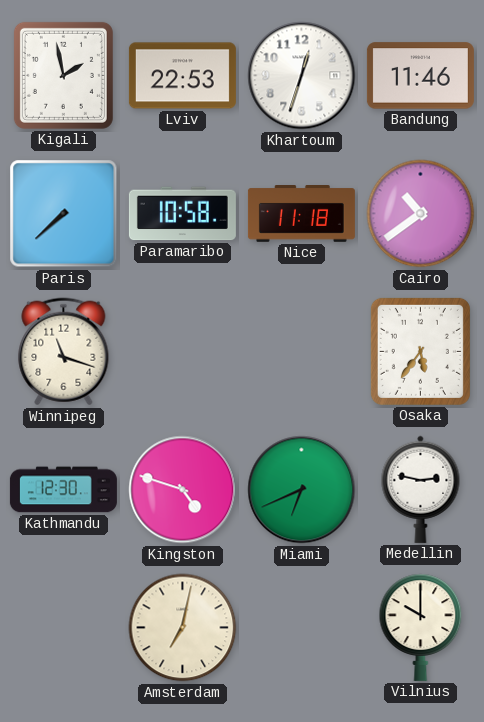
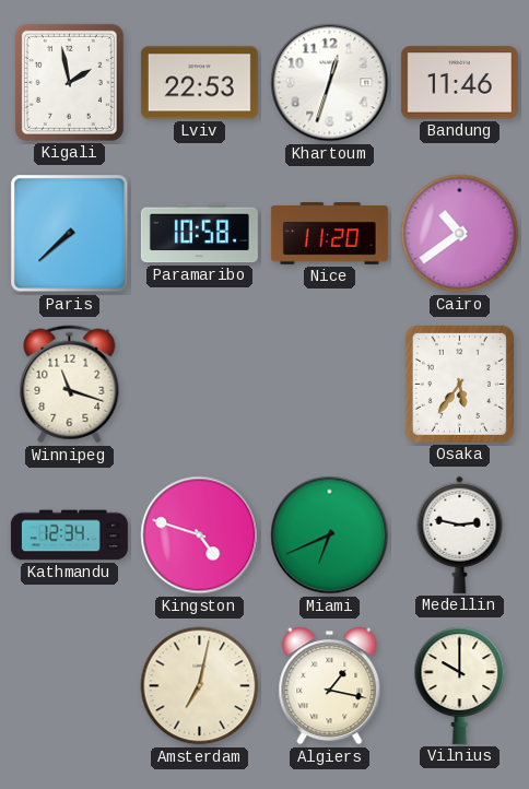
Nice: 11:18 -> 11:20 (329, 234)
Kathmandu: 12:30 -> 12:34 (69, 535)
Algiers: none -> 1:17 (330, 686)
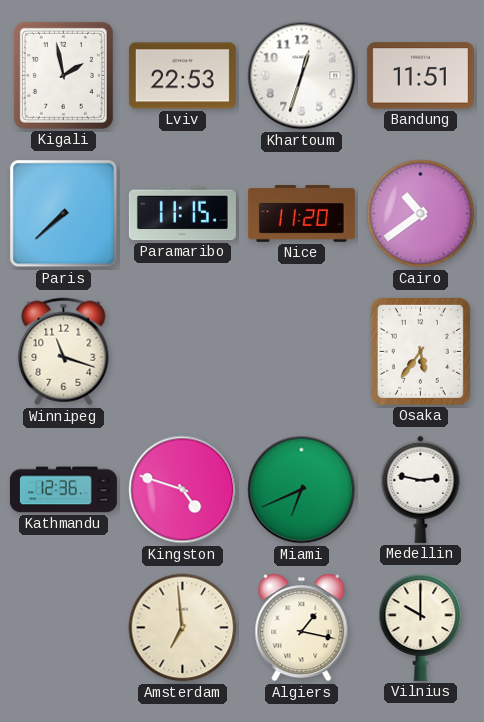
Bandung: 11:46 -> 11:51 (420, 76)
Paramaribo: 10:58 -> 11:15 (182, 214)
Kathmandu: 12:34 -> 12:36 (63, 490)
Amsterdam: 7:02 -> 6:59 (183, 628)
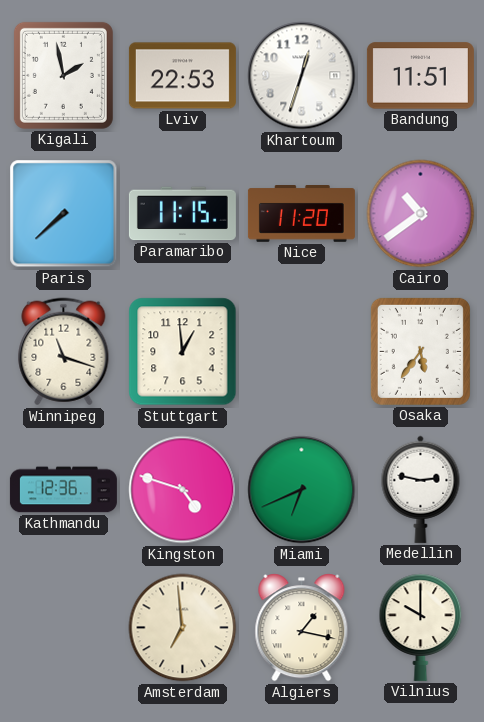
Stuttgart: none -> 12:59 (183, 352)
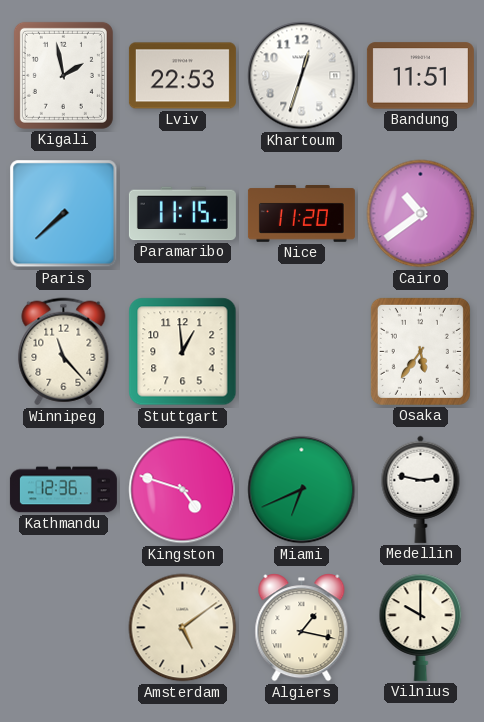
Winnipeg: 11:18 -> 11:23 (64, 352)
Amsterdam: 6:59 -> 5:09 (183, 628)
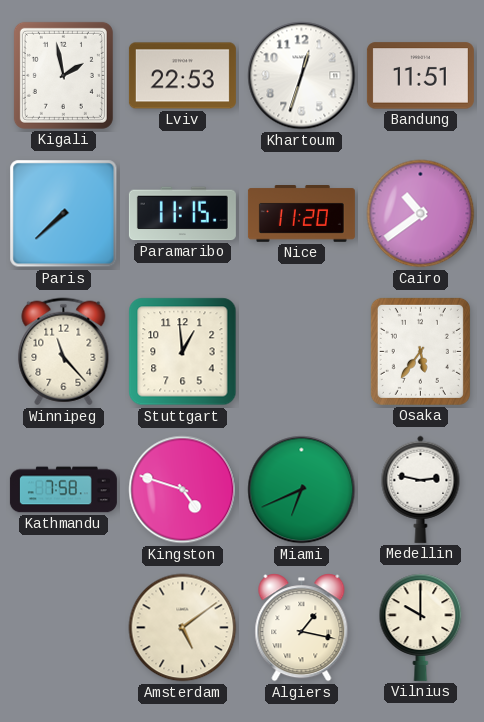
Kathmandu: 12:36 -> 7:58 (63, 490)
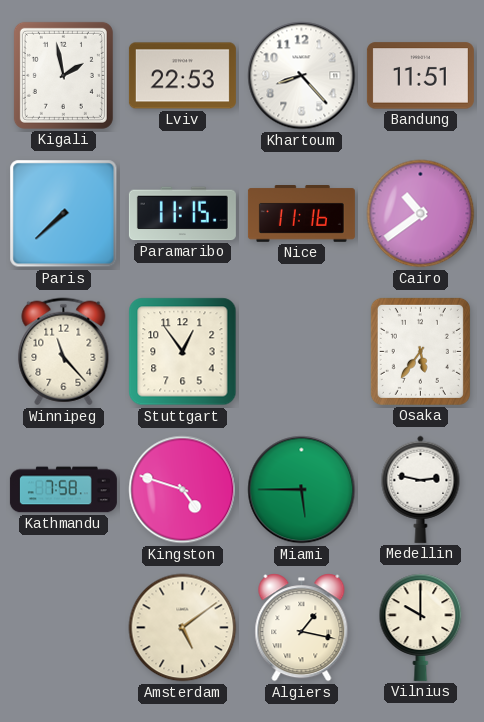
Khartoum: 12:33 -> 8:23 (302, 76)
Nice: 11:20 -> 11:16 (301, 214)
Stuttgart: 12:59 -> 12:54 (183, 352)
Miami: 6:41 -> 5:45 (302, 490)
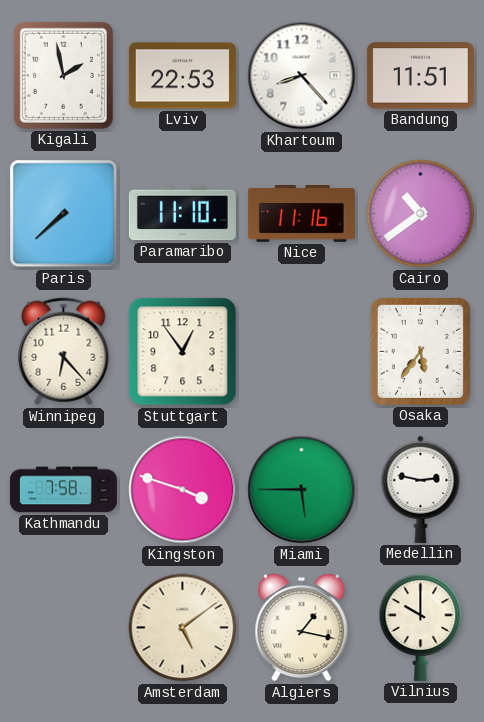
Paramaribo: 11:15 -> 11:10 (182, 214)
Winnipeg: 11:23 -> 6:23 (64, 352)
Kingston: 4:48 -> 3:48 (183, 490)
